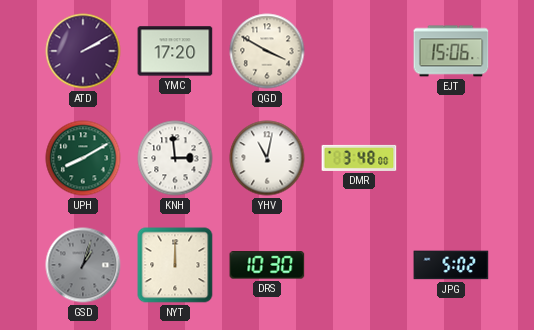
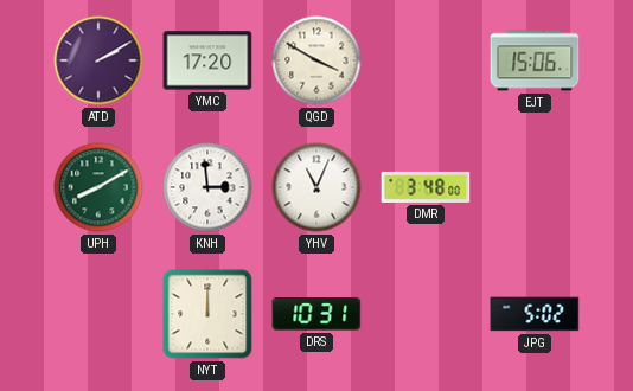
YHV: 11:02 -> 11:04 (316, 187)
GSD: 1:03 -> none (83, 265)
DRS: 10:30 -> 10:31 (316, 314)
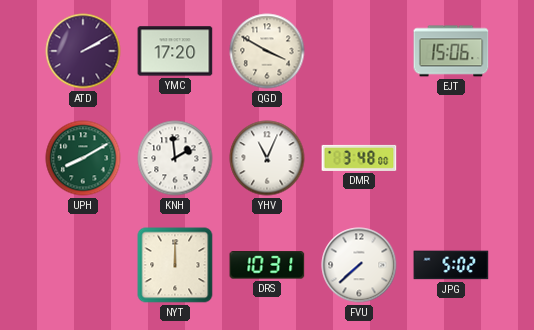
KNH: 2:59 -> 1:59 (175, 158)
FVU: none -> 7:38 (359, 265)
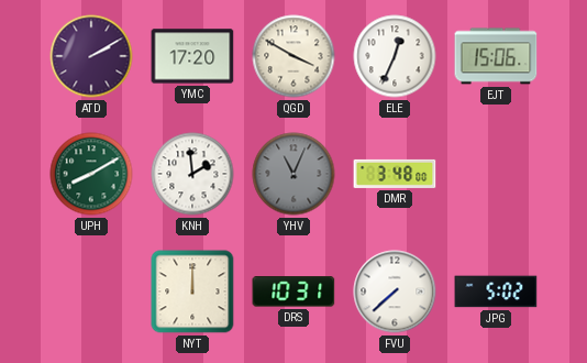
ELE: none -> 12:34 (395, 56)
YHV dial: white -> grey (293, 174)
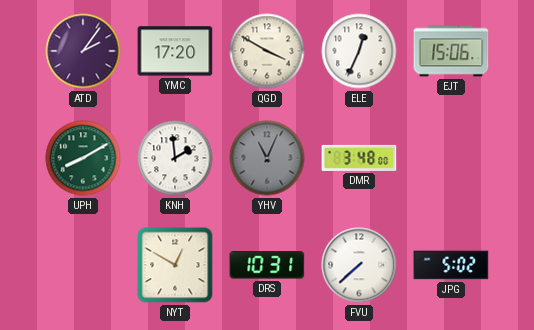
ATD: 2:10 -> 2:06 (83, 51)
NYT: 12:00 -> 12:50 (175, 265)
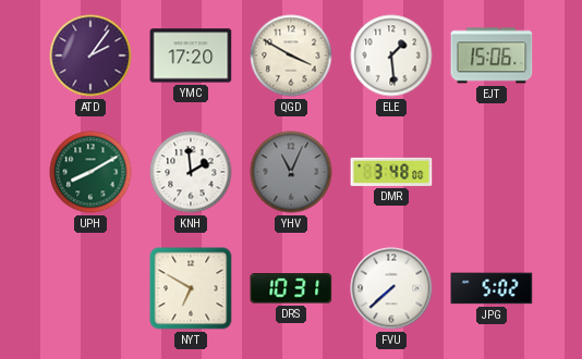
ELE: 12:34 -> 1:29 (391, 55)
NYT: 12:50 -> 6:50 (191, 288)
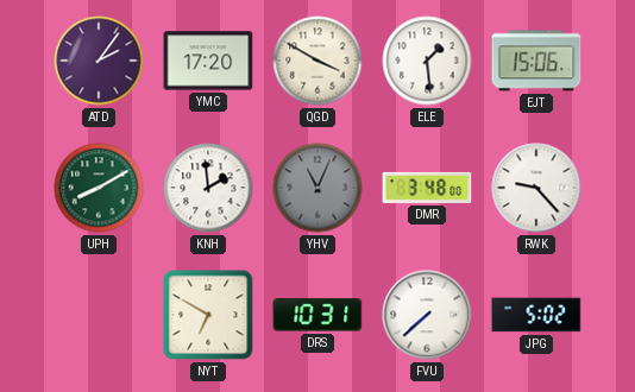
RWK: none -> 9:23 (536, 188)
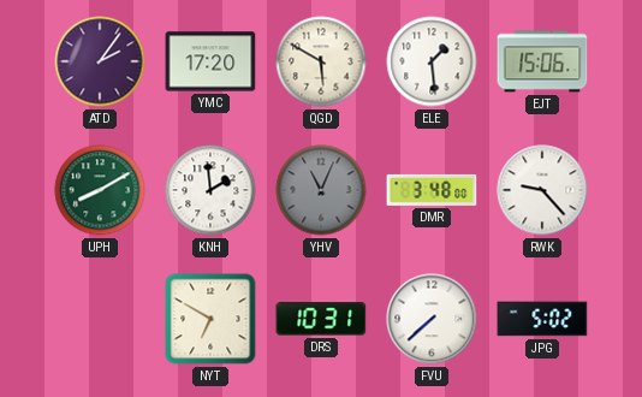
QGD: 3:50 -> 5:50 (321, 61)
